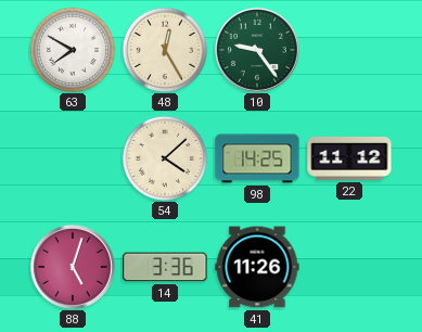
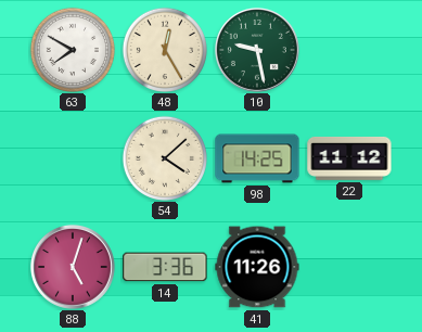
10: 9:24 -> 9:28 (257, 50)
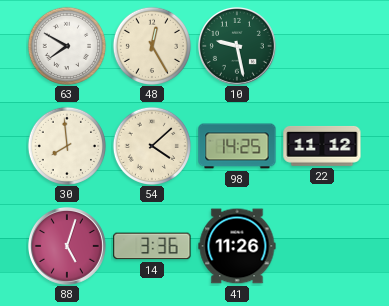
30: none -> 7:59 (66, 145)
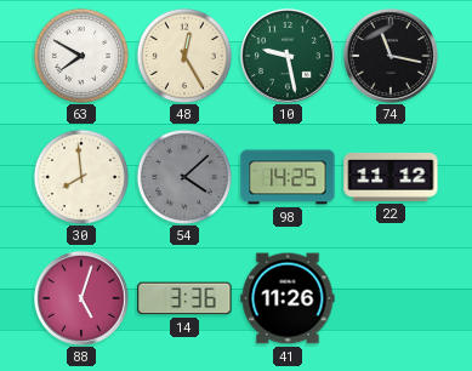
74: none -> 11:17 (391, 56)
54 dial: cream -> grey (183, 176)
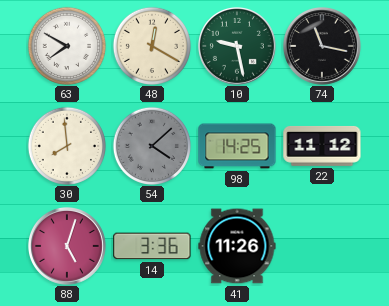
48: 12:25 -> 12:20 (151, 45)
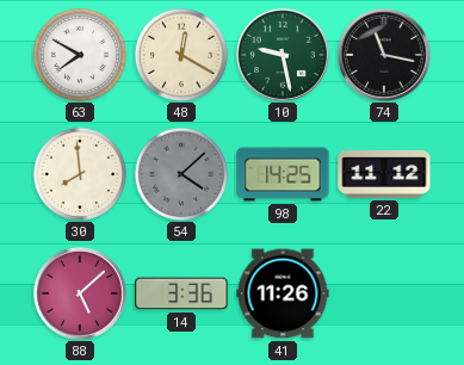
88: 5:03 -> 5:08 (80, 293)
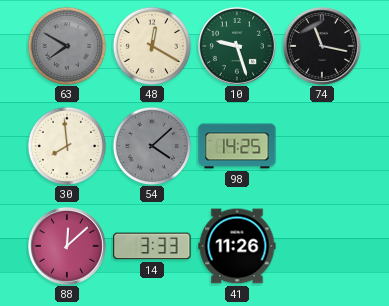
63 dial: white -> grey (66, 45)
10: 9:28 -> 9:27 (237, 46)
22: 11:12 -> none (384, 174)
88: 5:08 -> 12:08 (67, 246)
14: 3:36 -> 3:33 (152, 246)
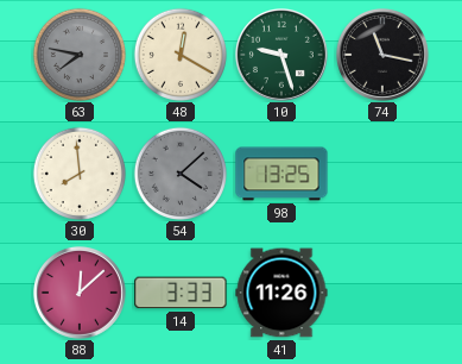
63: 7:50 -> 7:47 (78, 54)
98: 14:25 -> 13:25 (281, 174)
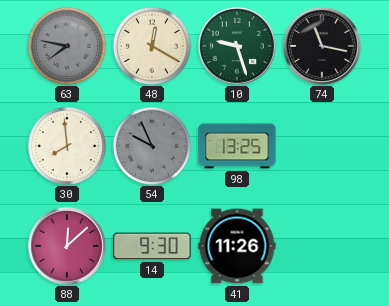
54: 4:08 -> 9:56 (151, 145)
14: 3:33 -> 9:30 (152, 246)
